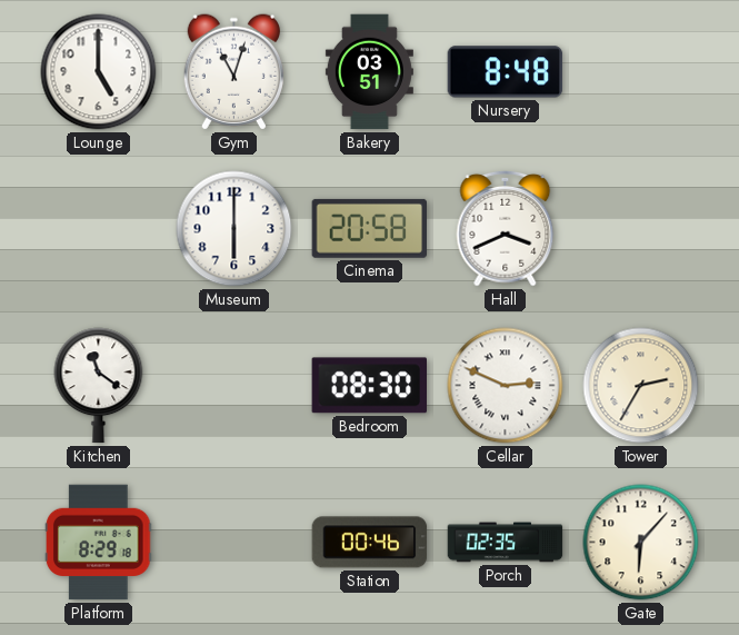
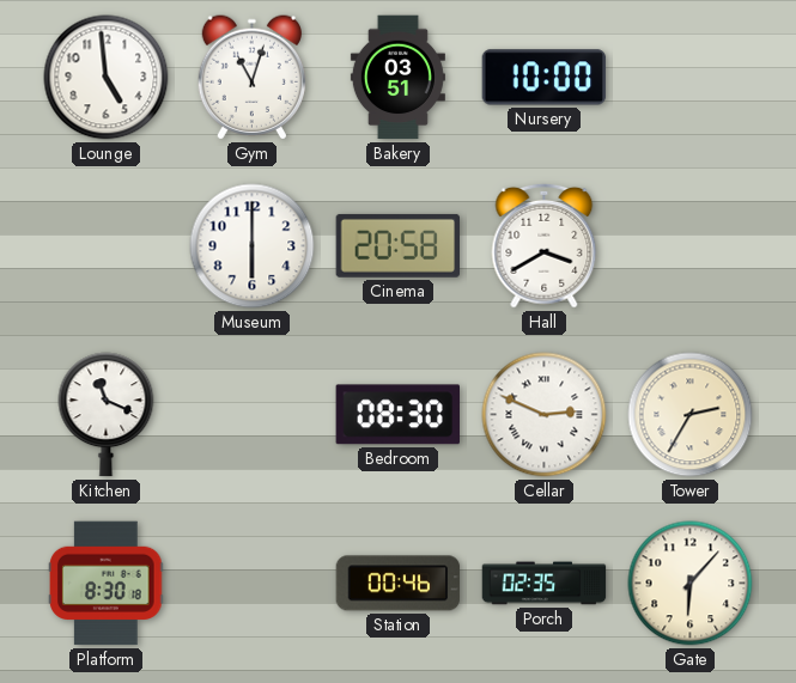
Lounge: 5:00 -> 4:59 (107, 78)
Nursery: 8:48 -> 10:00 (545, 78)
Hall: 3:41 -> 3:40 (545, 245)
Kitchen: 11:21 -> 11:19 (107, 415)
Platform: 8:29 -> 8:30 (107, 584)
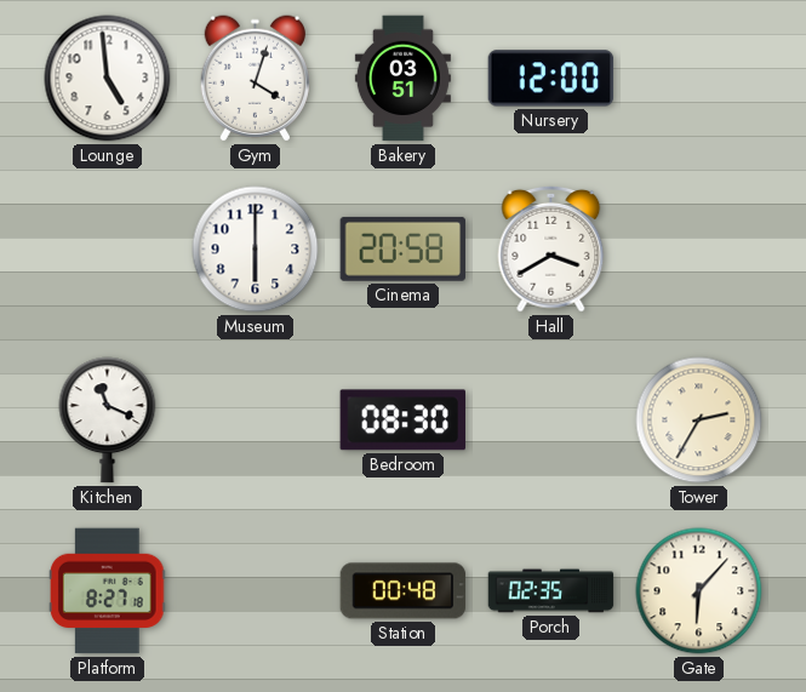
Gym: 11:03 -> 4:03 (255, 79)
Nursery: 10:00 -> 12:00 (551, 79)
Cellar: 2:49 -> none (545, 415)
Platform: 8:30 -> 8:27 (108, 591)
Station: 00:46 -> 00:48 (404, 591)
